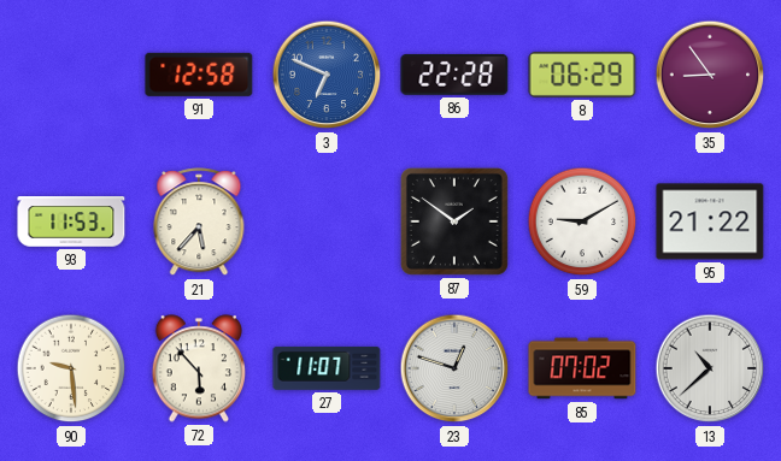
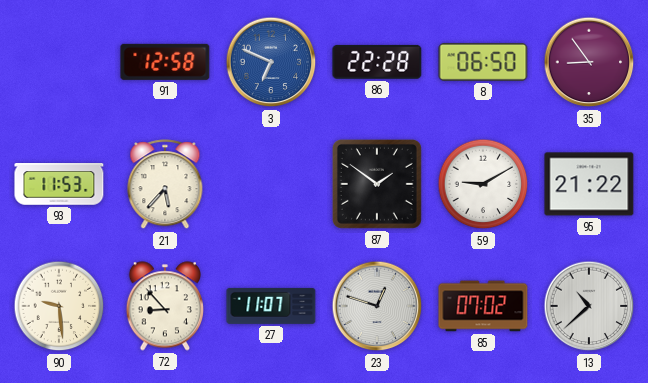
8: 06:29 -> 06:50 (483, 62)
72: 5:53 -> 8:53 (164, 306)
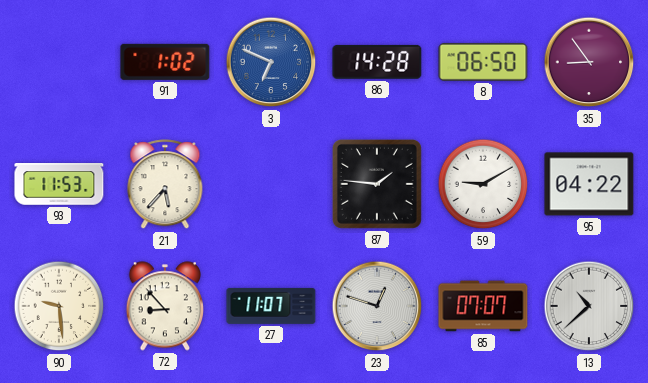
91: 12:58 -> 1:02 (165, 62)
86: 22:28 -> 14:28 (377, 62)
87: 1:51 -> 1:46 (377, 184)
95: 21:22 -> 04:22 (589, 184)
85: 07:02 -> 07:07 (483, 306)
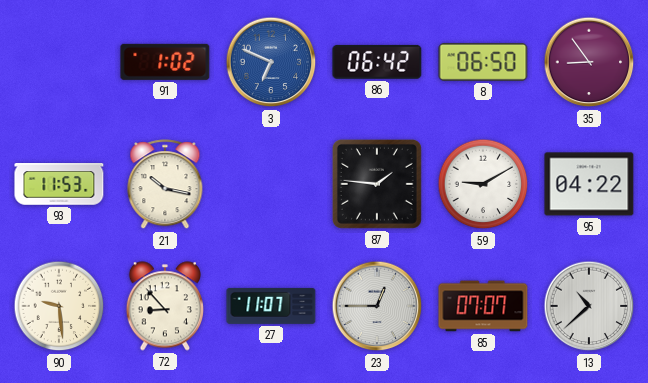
86: 14:28 -> 06:42 (377, 62)
21: 5:37 -> 10:17 (165, 185)
23: 12:48 -> 12:45 (377, 306)
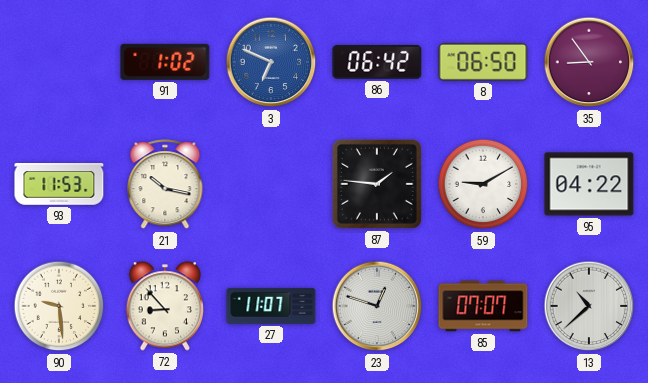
23: 12:45 -> 12:48 (377, 306)
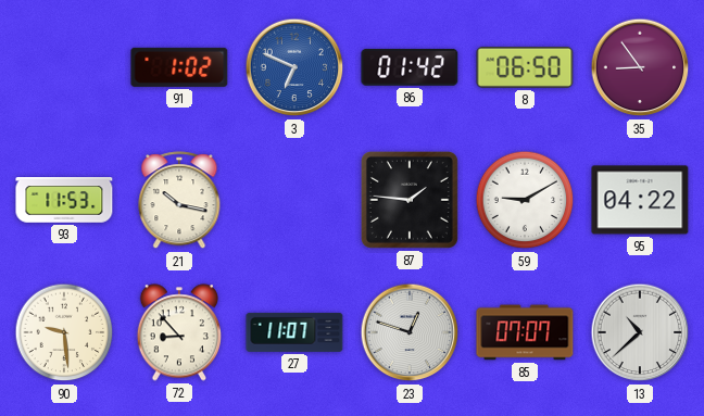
86: 06:42 -> 01:42 (410, 67)
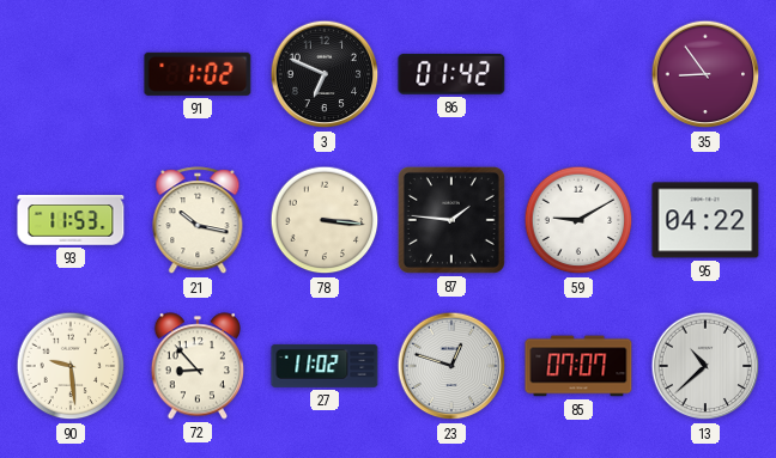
3 dial: blue -> black (325, 74)
8: 06:50 -> none (525, 67)
78: none -> 3:16 (325, 220)
27: 11:07 -> 11:02 (325, 366)
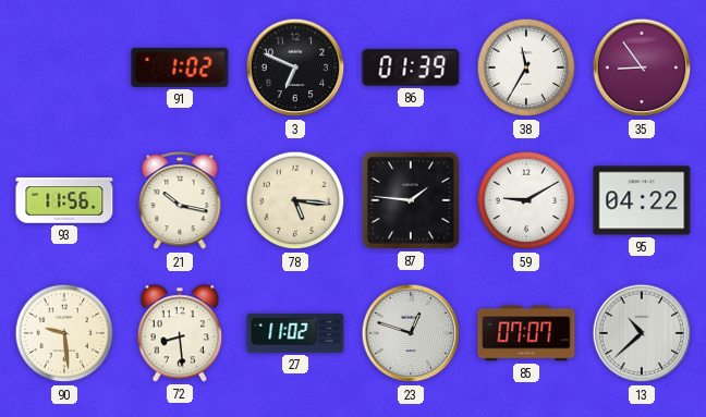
86: 01:42 -> 01:39 (411, 68)
38: none -> 11:35 (526, 68)
93: 11:53 -> 11:56 (64, 200)
78: 3:16 -> 5:16 (295, 200)
72: 8:53 -> 8:29 (179, 333)
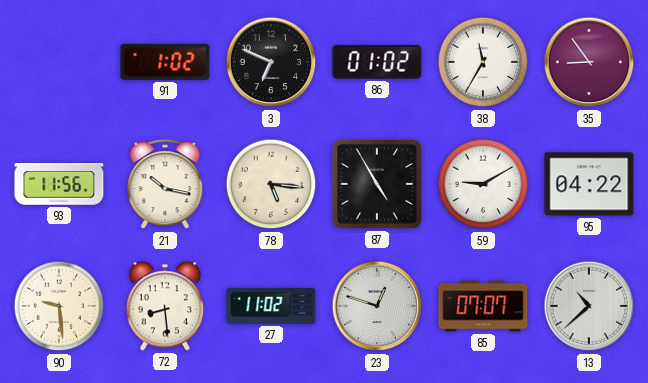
86: 01:39 -> 01:02 (377, 62)
87: 1:46 -> 4:55 (377, 184)
